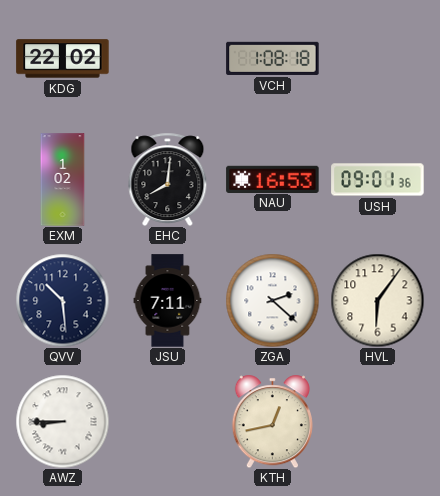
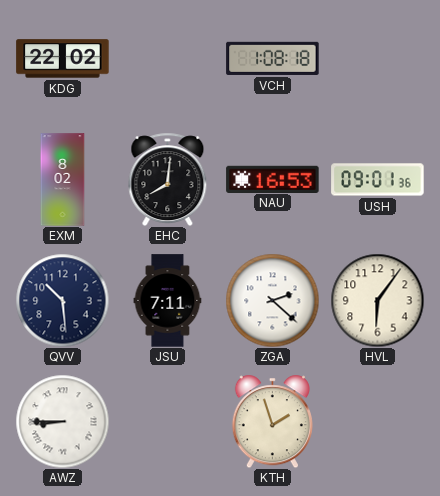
EXM: 1:02 -> 8:02 (63, 180)
KTH: 12:43 -> 1:57 (272, 421)
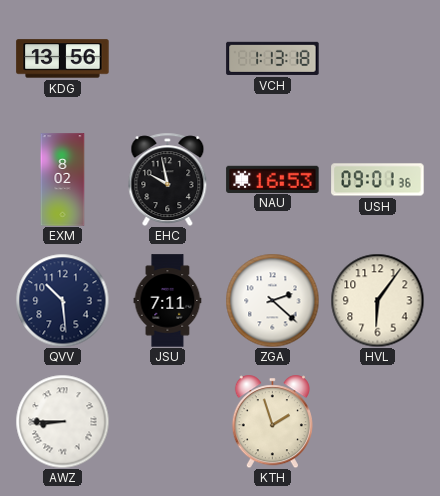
KDG: 22:02 -> 13:56 (63, 59)
VCH: 1:08 -> 1:13 (273, 58)
EHC: 8:01 -> 9:58 (168, 179)
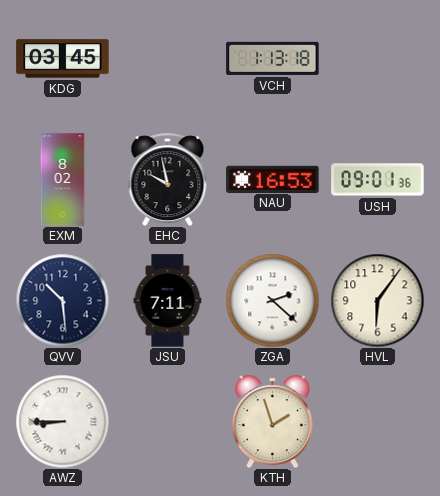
KDG: 13:56 -> 03:45 (63, 59)
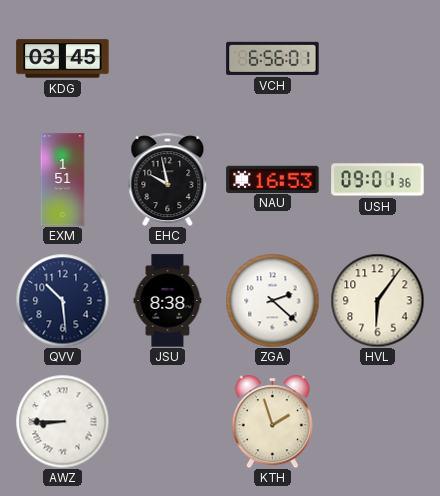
VCH: 1:13 -> 6:56 (273, 58)
EXM: 8:02 -> 1:51 (63, 180)
JSU: 7:11 -> 8:38 (168, 301)
